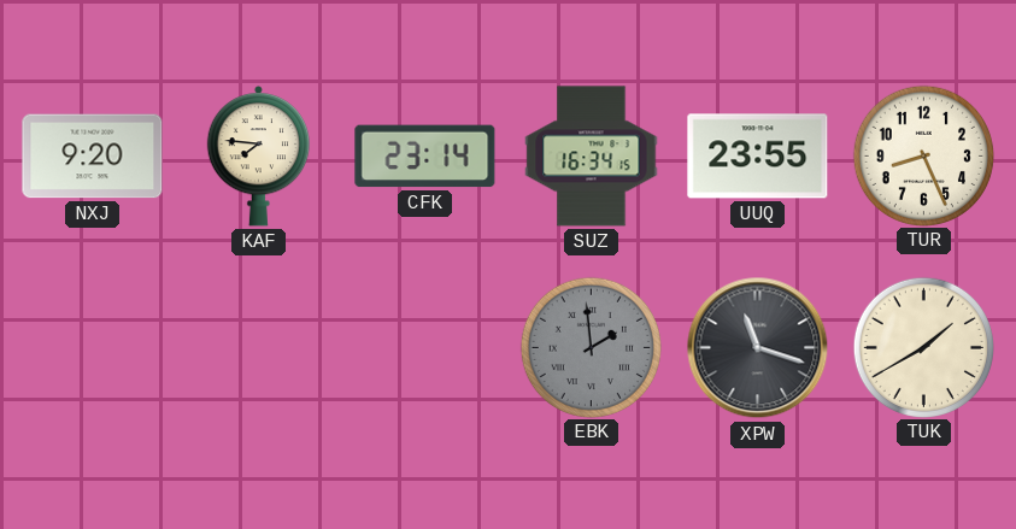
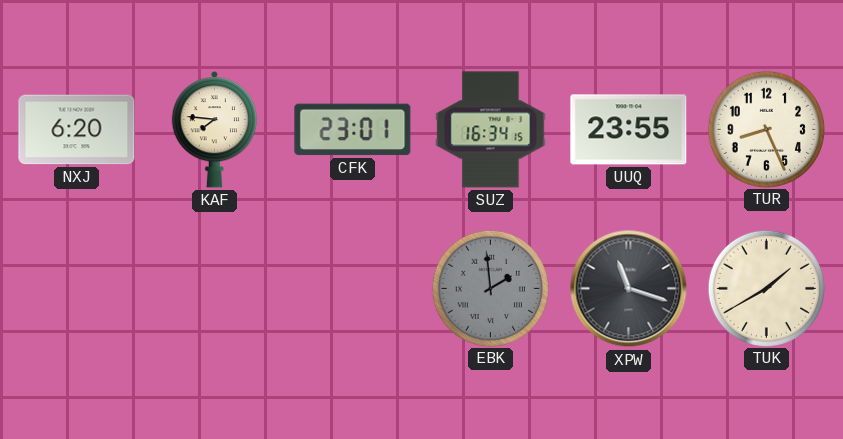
NXJ: 9:20 -> 6:20 (77, 130)
CFK: 23:14 -> 23:01 (353, 130)
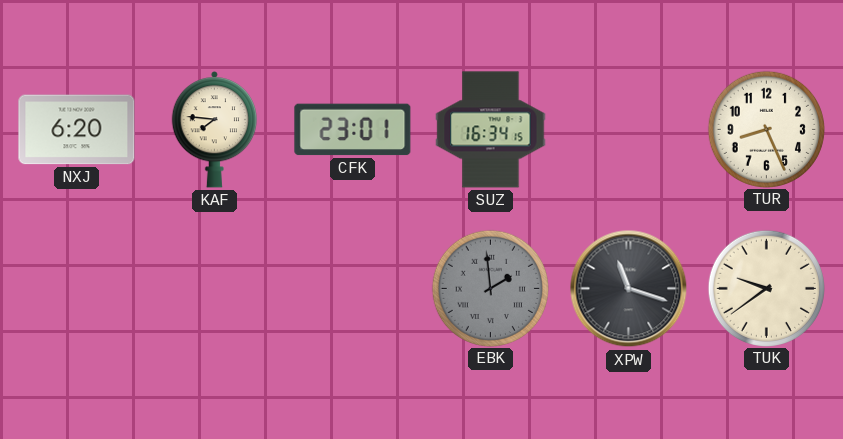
UUQ: 23:55 -> none (629, 130)
TUK: 1:40 -> 9:39 (766, 288)
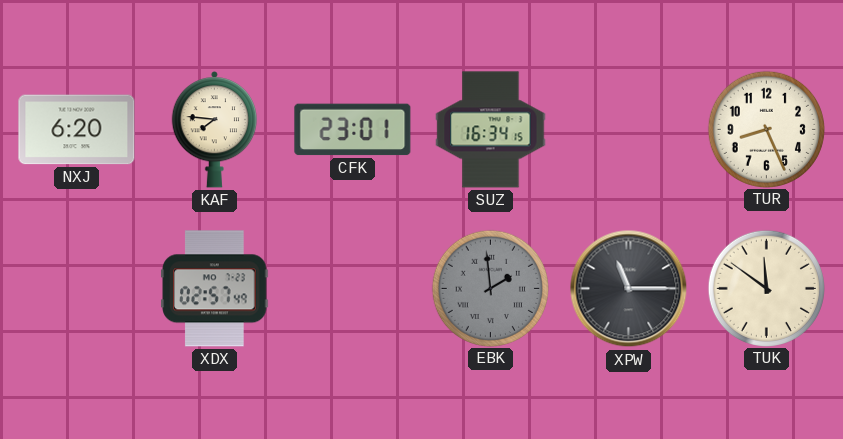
XDX: none -> 02:57 (215, 289)
XPW: 11:18 -> 11:15 (629, 289)
TUK: 9:39 -> 11:51 (766, 288)
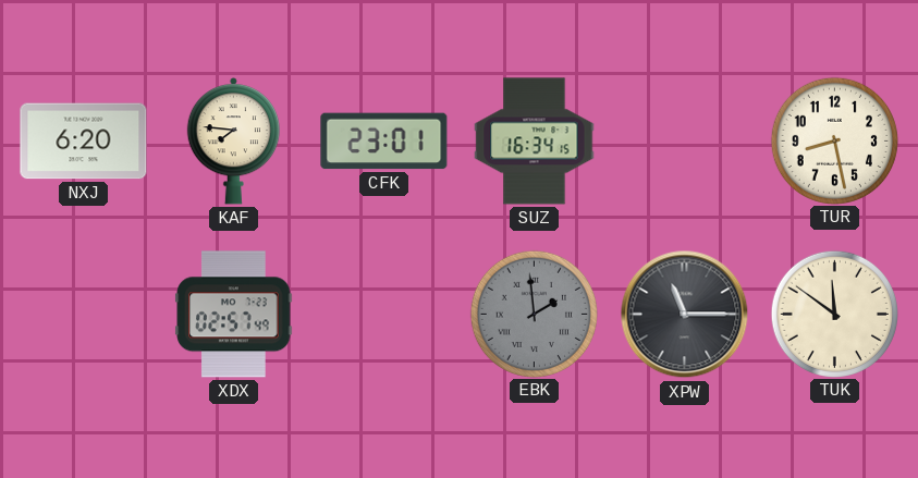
TUR: 8:26 -> 8:28 (834, 140)
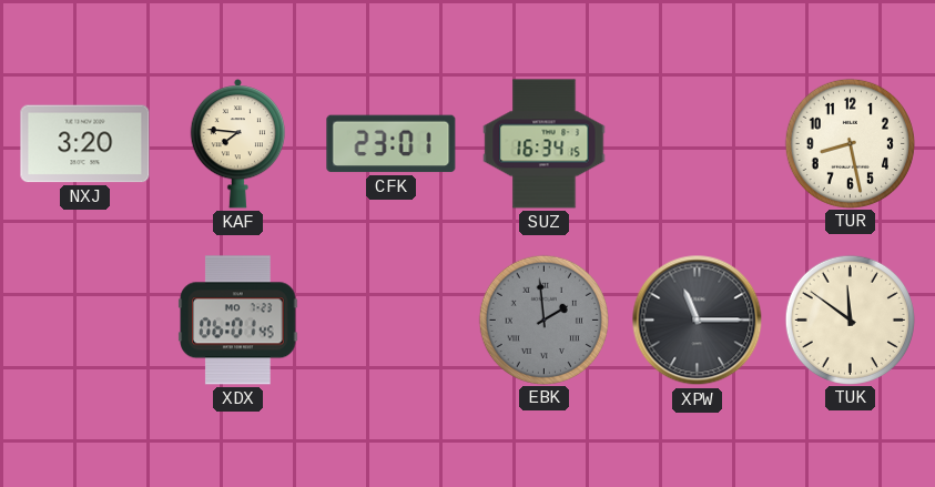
NXJ: 6:20 -> 3:20 (85, 144)
XDX: 02:57 -> 06:01 (238, 321)
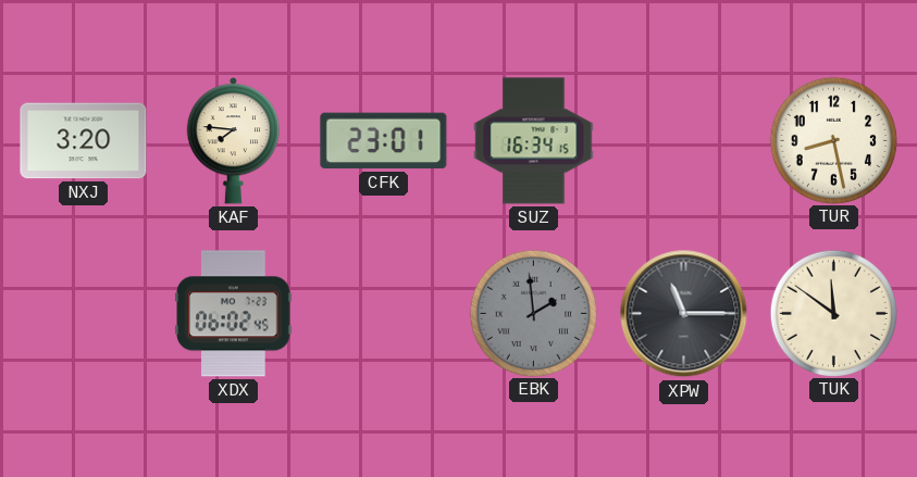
XDX: 06:01 -> 06:02 (234, 314)
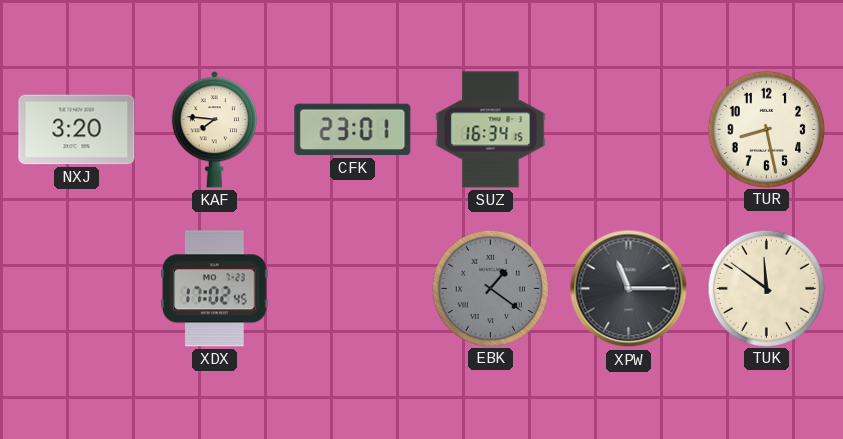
XDX: 06:02 -> 17:02 (215, 289)
EBK: 1:59 -> 1:21 (490, 288)
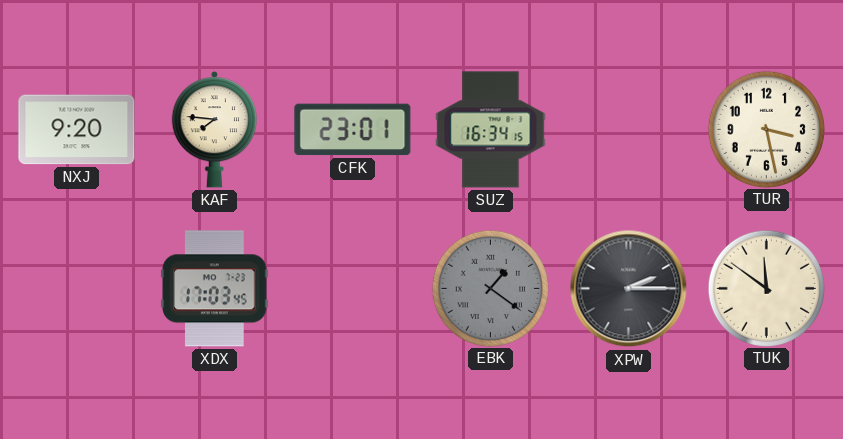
NXJ: 3:20 -> 9:20 (77, 130)
TUR: 8:28 -> 3:28 (766, 129)
XDX: 17:02 -> 17:03 (215, 289)
XPW: 11:15 -> 2:15 (629, 289)
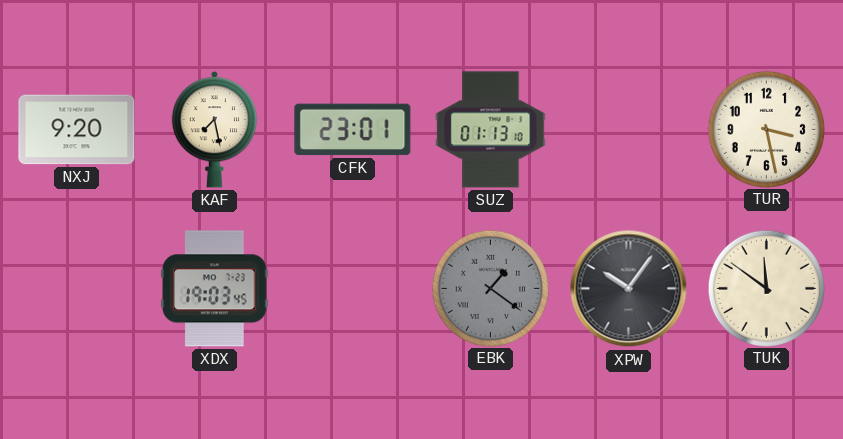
KAF: 7:46 -> 7:28 (215, 130)
SUZ: 16:34 -> 01:13 (491, 130)
XDX: 17:03 -> 19:03 (215, 289)
XPW: 2:15 -> 10:06 (629, 289)
